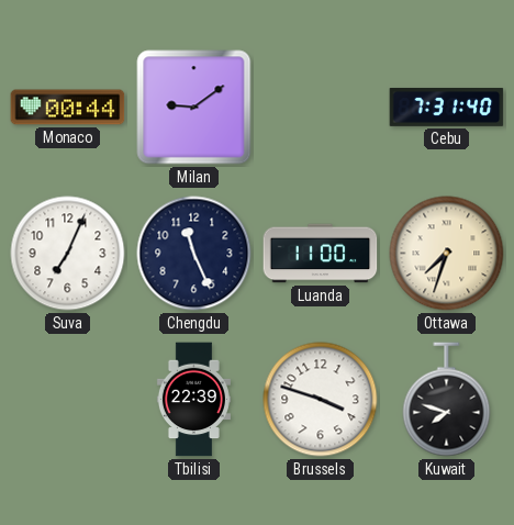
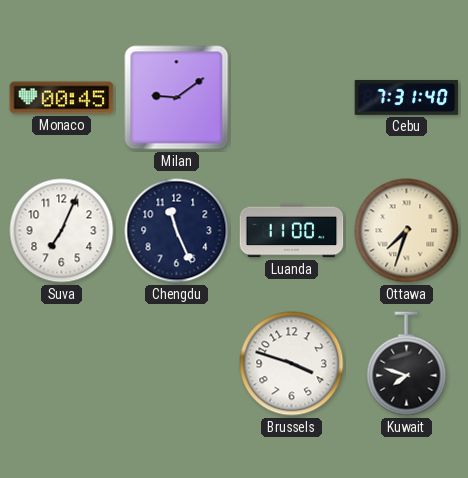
Monaco: 00:44 -> 00:45 (62, 98)
Tbilisi: 22:39 -> none (193, 400)
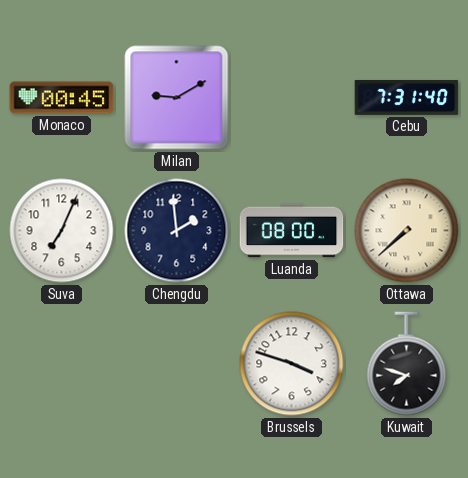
Milan: 9:09 -> 9:10 (177, 98)
Chengdu: 11:26 -> 1:59 (177, 231)
Luanda: 11:00 -> 08:00 (292, 231)
Ottawa: 7:33 -> 7:38 (407, 231)
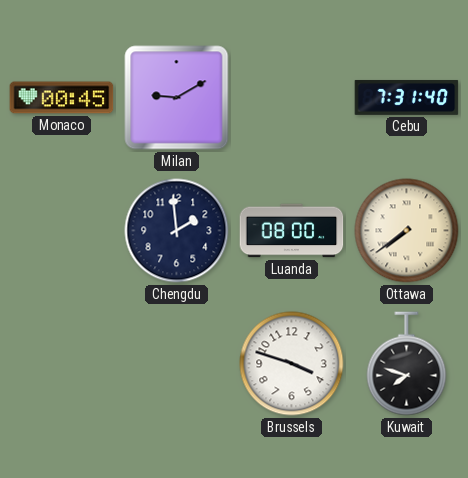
Suva: 7:04 -> none (62, 231)
Ottawa: 7:38 -> 7:39 (407, 231)
